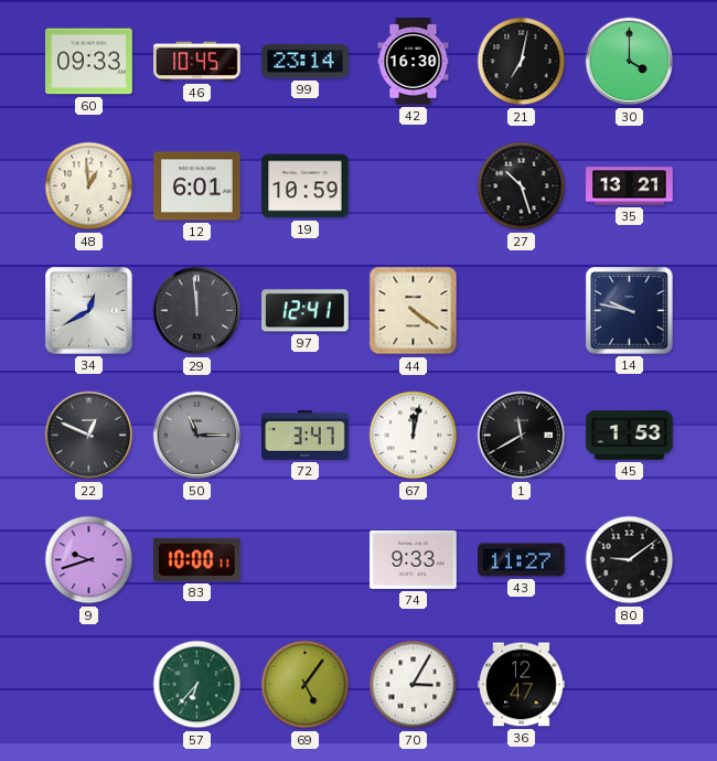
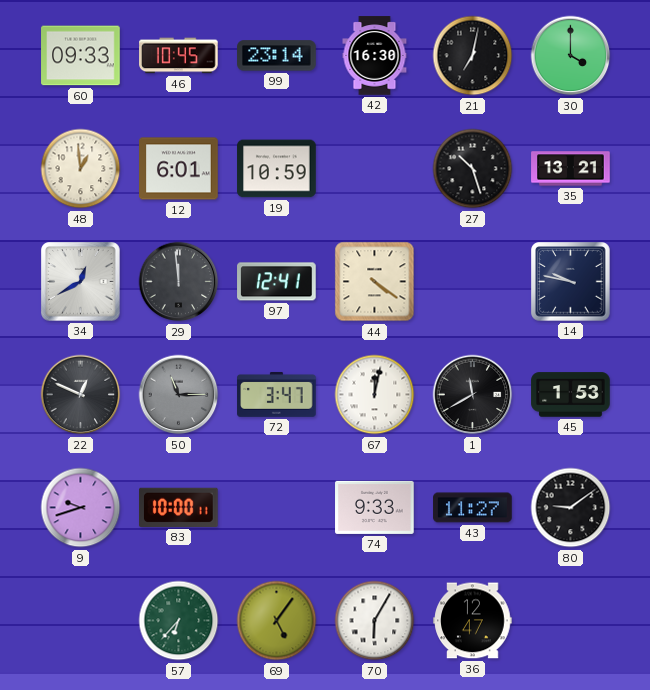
70: 3:05 -> 6:05 (375, 621)
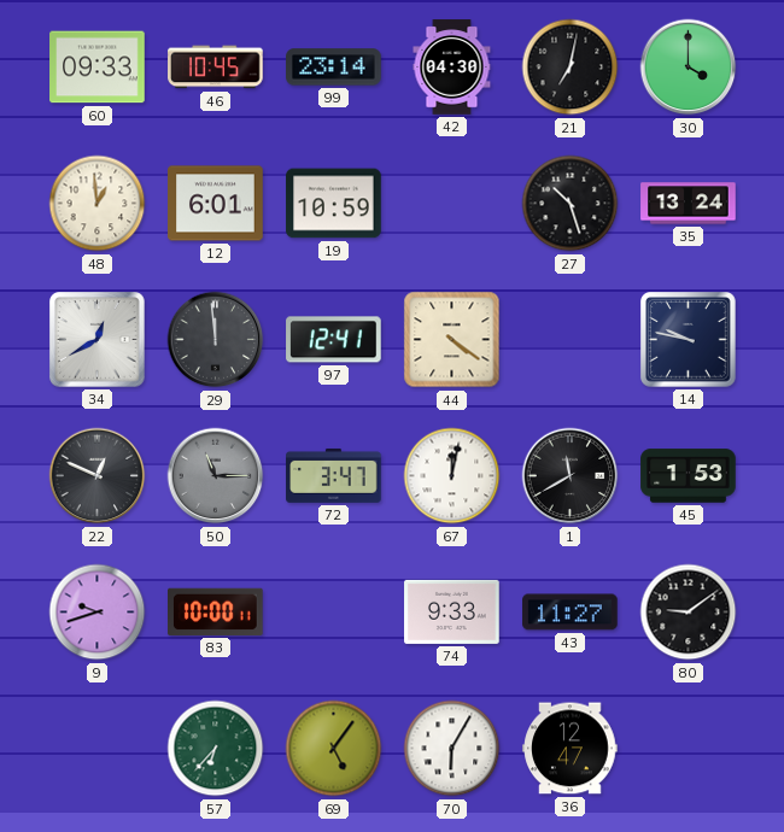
42: 16:30 -> 04:30 (452, 68)
35: 13:21 -> 13:24 (689, 204)
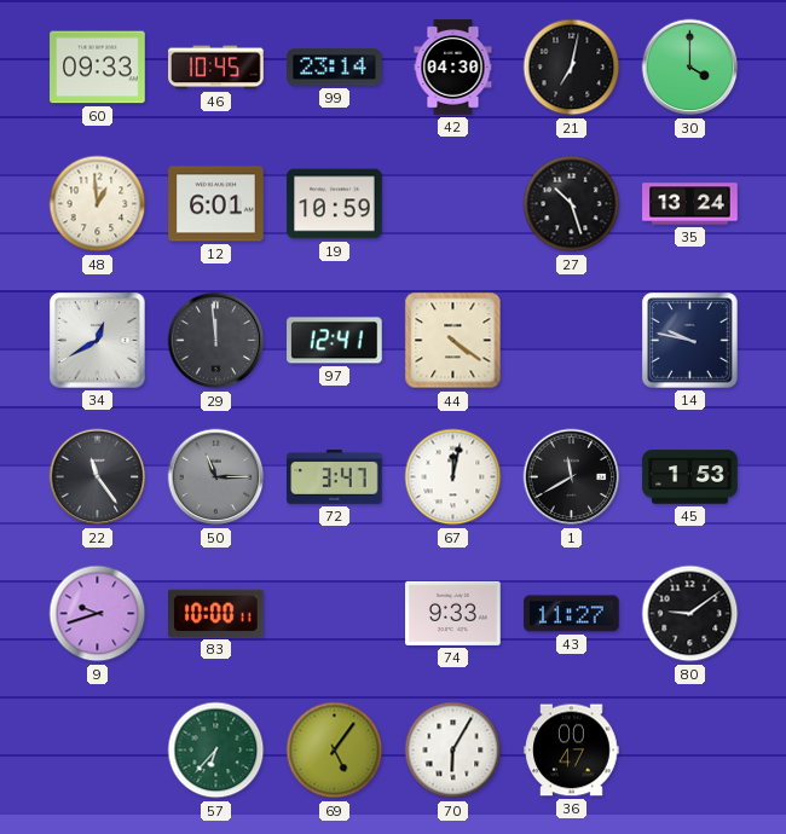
22: 12:49 -> 11:24 (98, 477)
36: 12:47 -> 00:47 (572, 751)
